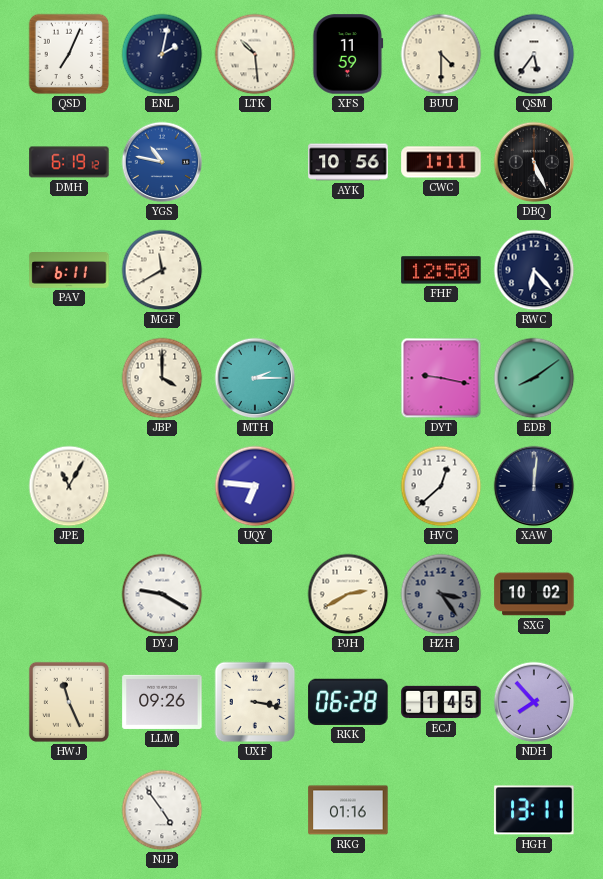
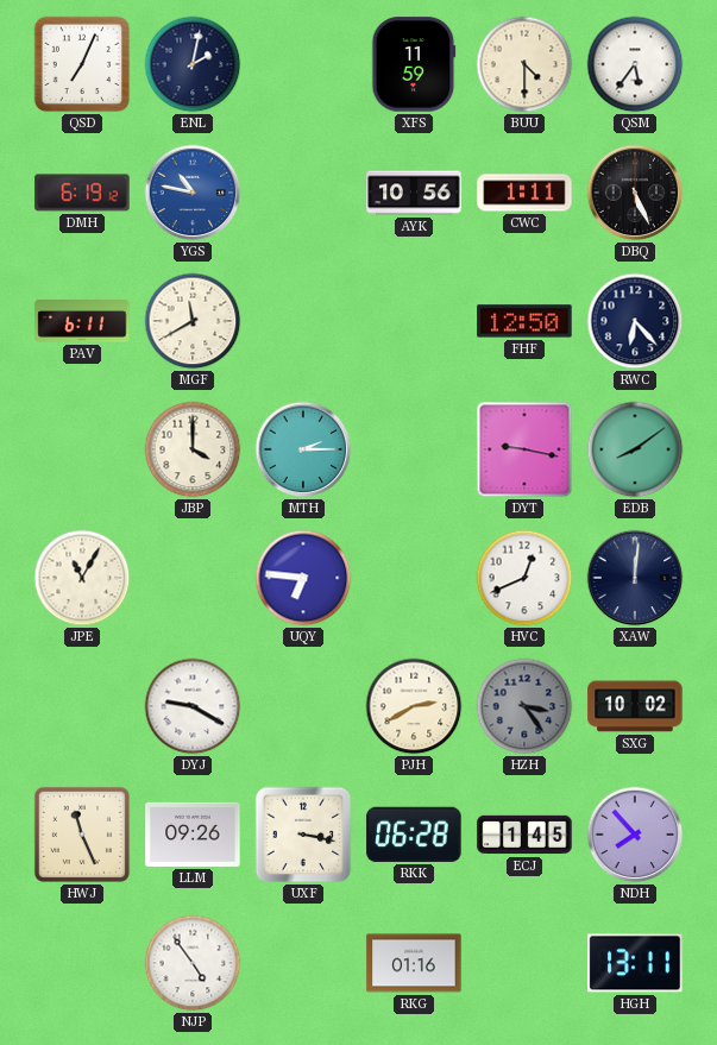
LTK: 10:29 -> none (255, 54)
HVC: 12:38 -> 12:41 (524, 578)
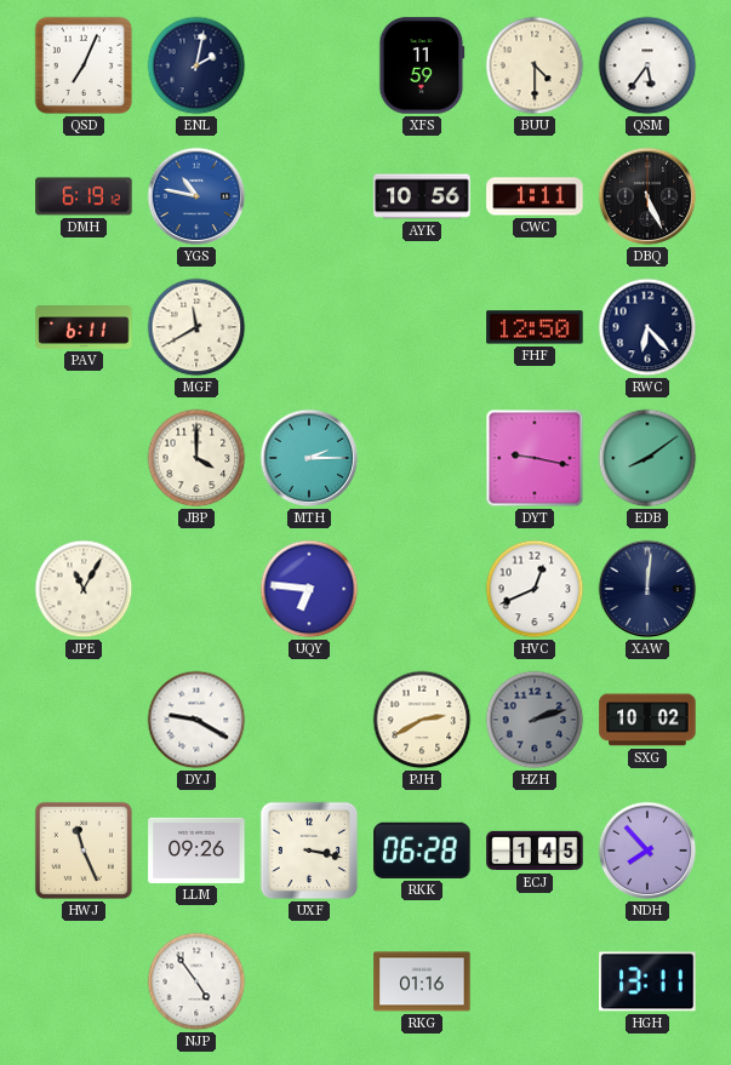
HZH: 3:24 -> 2:12 (535, 720)
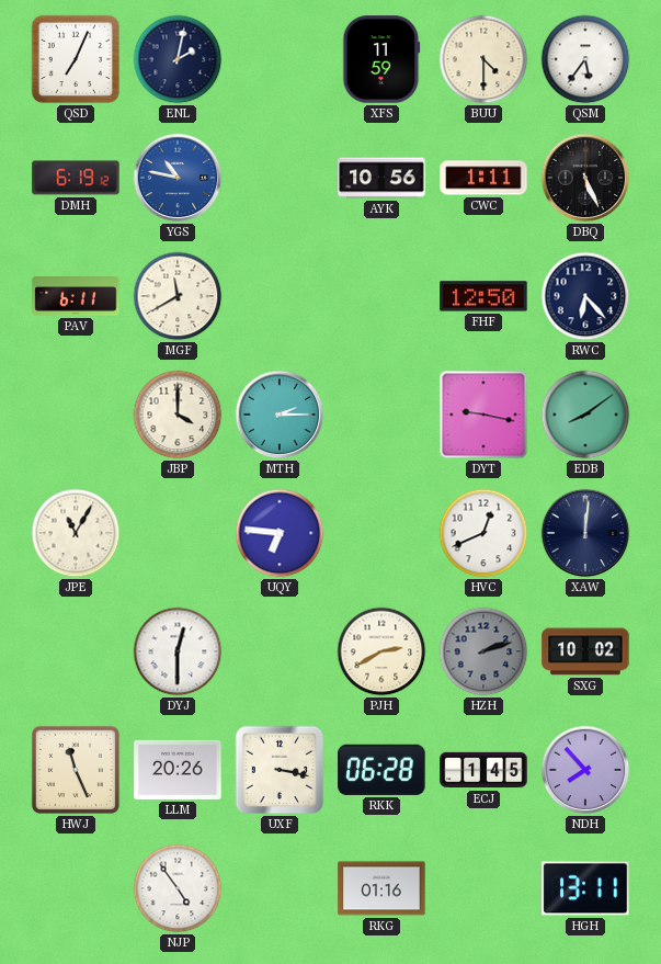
DYJ: 9:20 -> 12:30 (178, 651)
LLM: 09:26 -> 20:26 (178, 770)
